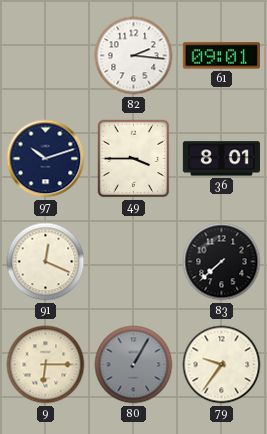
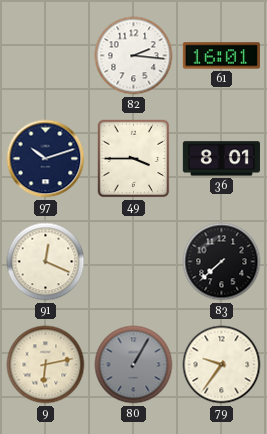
61: 09:01 -> 16:01 (221, 56)
9: 6:15 -> 6:13 (46, 365)
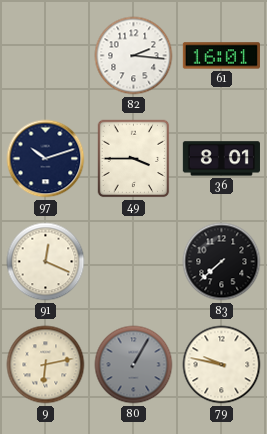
79: 9:36 -> 9:47 (222, 365)
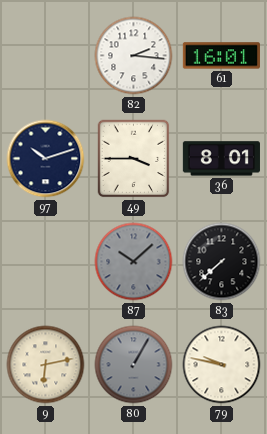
91: 12:19 -> none (46, 262)
87: none -> 10:08 (134, 262)
